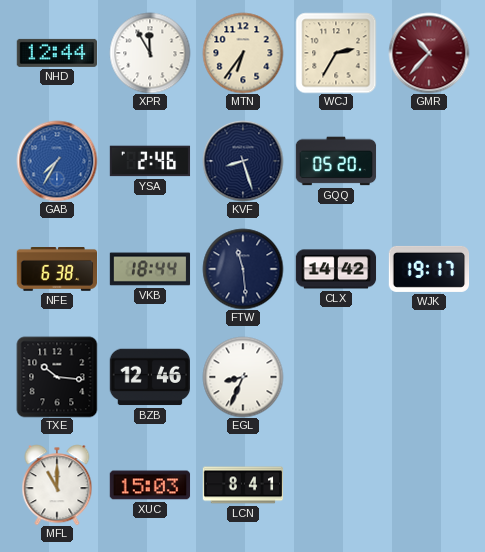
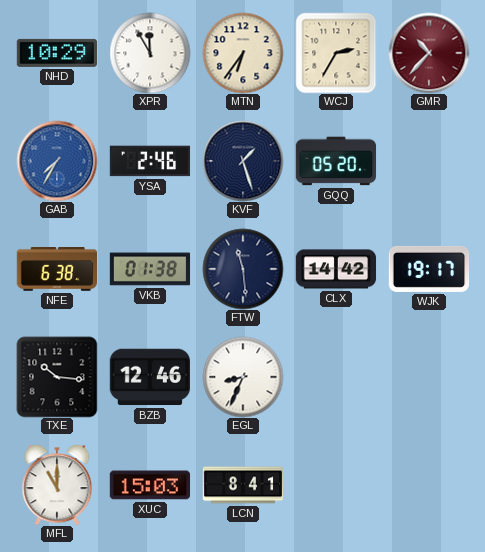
NHD: 12:44 -> 10:29 (56, 53)
KVF: 8:27 -> 1:27 (243, 161)
VKB: 18:44 -> 01:38 (150, 269)
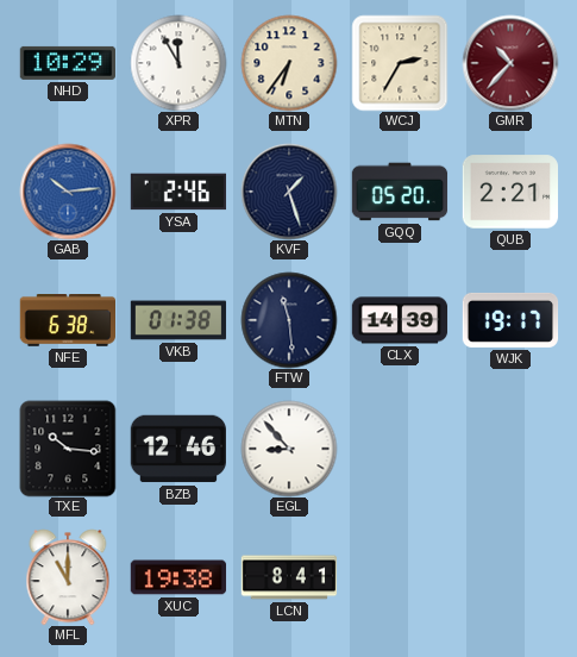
GAB: 7:35 -> 10:14 (68, 192)
QUB: none -> 2:21 (510, 192)
CLX: 14:42 -> 14:39 (400, 320)
EGL: 8:34 -> 8:53 (289, 449)
XUC: 15:03 -> 19:38 (178, 577)
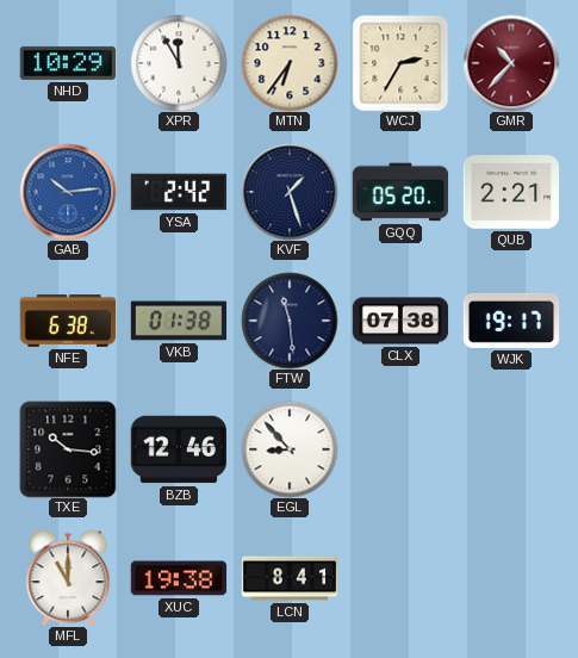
YSA: 2:46 -> 2:42 (179, 192)
CLX: 14:39 -> 07:38 (400, 321)
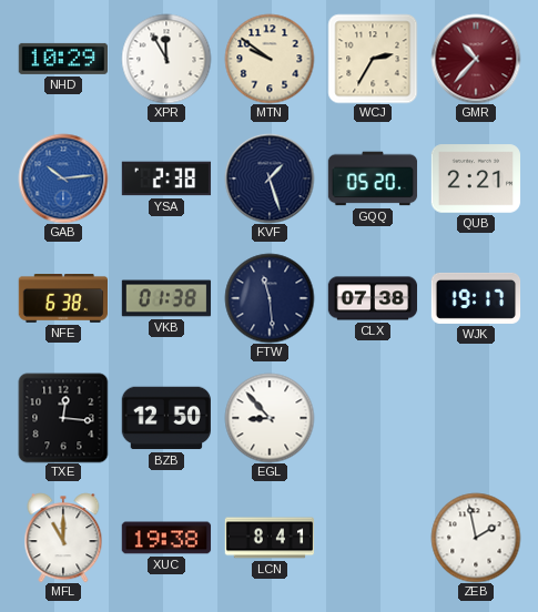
MTN: 6:36 -> 9:51 (270, 59)
YSA: 2:42 -> 2:38 (166, 178)
TXE: 10:16 -> 12:16 (63, 418)
BZB: 12:46 -> 12:50 (165, 418)
ZEB: none -> 1:58 (476, 538)
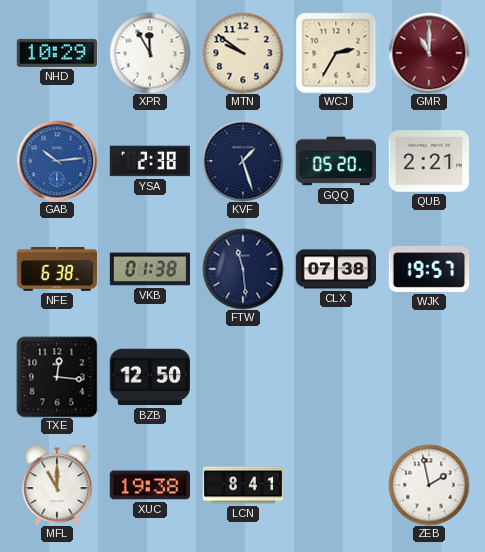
GMR: 10:37 -> 11:00 (429, 53)
WJK: 19:17 -> 19:57 (429, 269)
EGL: 8:53 -> none (270, 418)
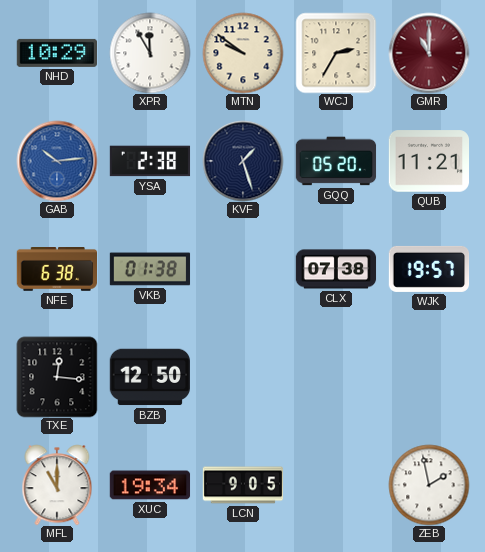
QUB: 2:21 -> 11:21 (429, 161)
FTW: 11:29 -> none (243, 269)
XUC: 19:38 -> 19:34 (150, 485)
LCN: 8:41 -> 9:05 (243, 485)
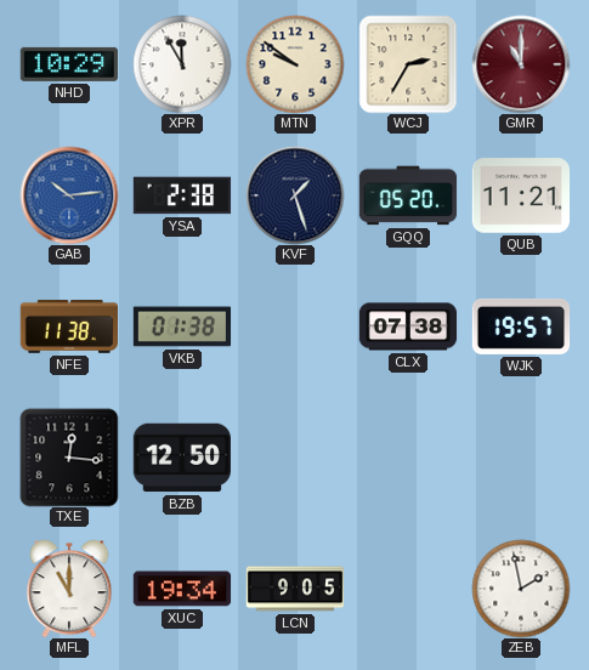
NFE: 6:38 -> 11:38 (68, 328)
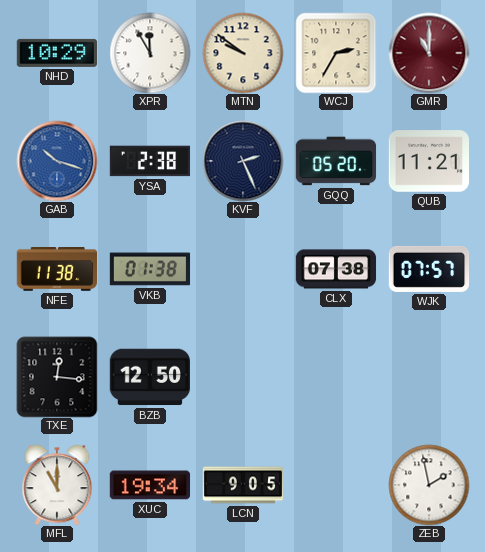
GAB: 10:14 -> 10:18 (57, 161)
KVF: 1:27 -> 2:26 (243, 161)
WJK: 19:57 -> 07:57 (429, 269)
